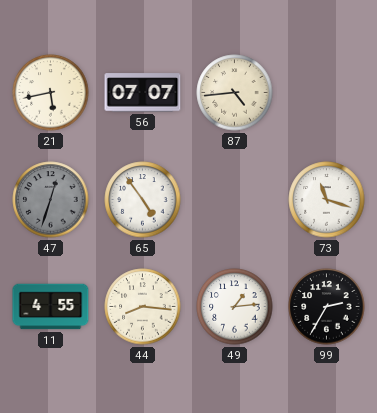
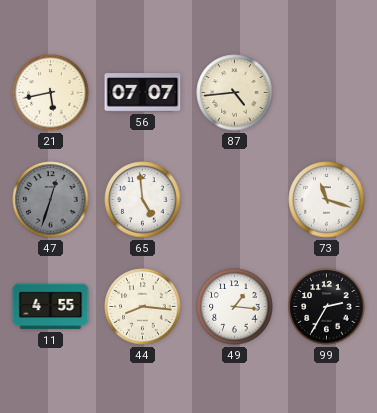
65: 4:54 -> 4:59 (143, 200)
49: 1:14 -> 1:16 (235, 307)
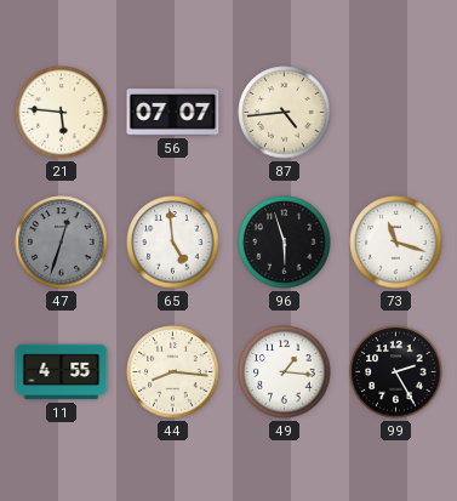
21: 5:43 -> 5:46 (62, 113)
96: none -> 5:57 (285, 243)
99: 2:35 -> 2:25 (396, 372)
